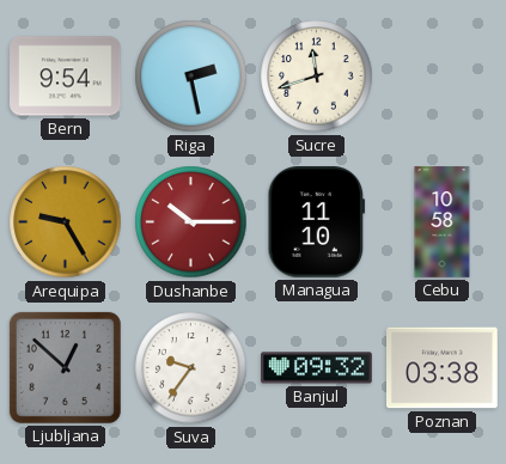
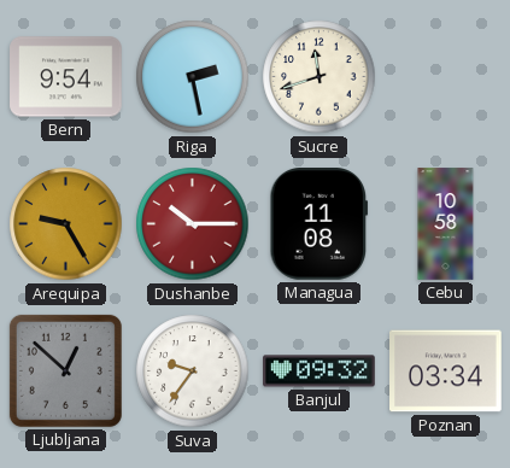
Managua: 11:10 -> 11:08 (320, 224)
Poznan: 03:38 -> 03:34 (446, 372)
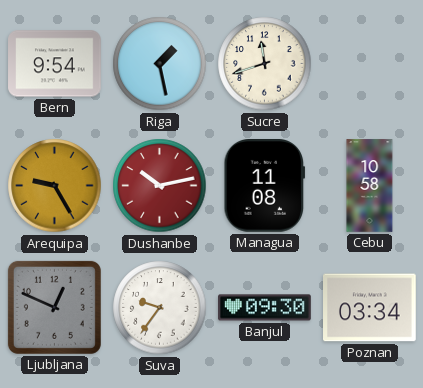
Riga: 2:28 -> 1:28 (160, 64)
Dushanbe: 10:15 -> 10:13 (160, 186)
Ljubljana: 12:52 -> 12:49 (54, 307)
Banjul: 09:32 -> 09:30 (265, 308)
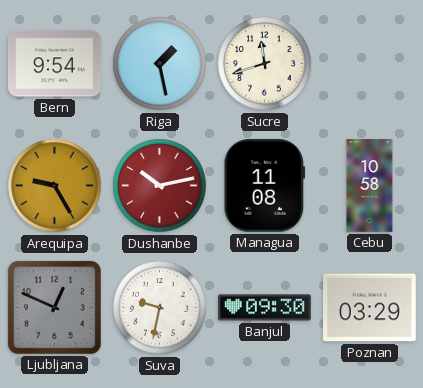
Suva: 9:36 -> 9:32 (160, 308)
Poznan: 03:34 -> 03:29 (370, 308)
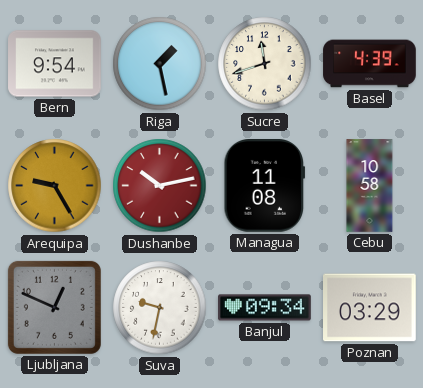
Basel: none -> 4:39 (370, 64)
Banjul: 09:30 -> 09:34 (265, 308)
